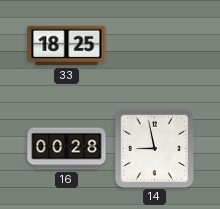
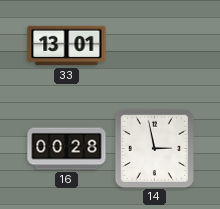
33: 18:25 -> 13:01 (67, 46)
14: 8:58 -> 2:58 (154, 148)
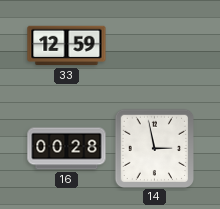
33: 13:01 -> 12:59 (67, 46)
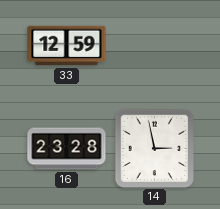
16: 00:28 -> 23:28 (67, 149)
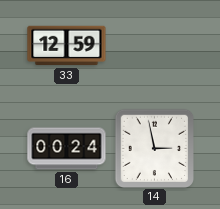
16: 23:28 -> 00:24 (67, 149)
